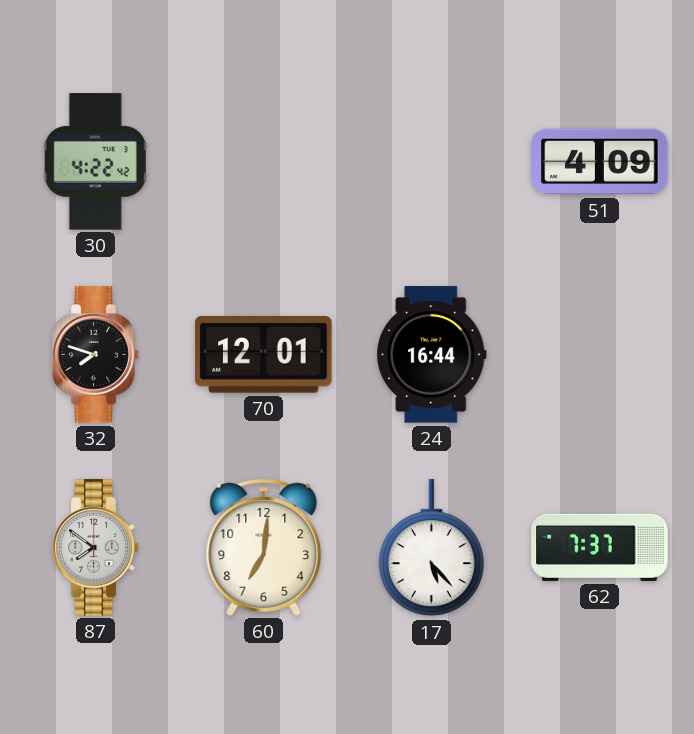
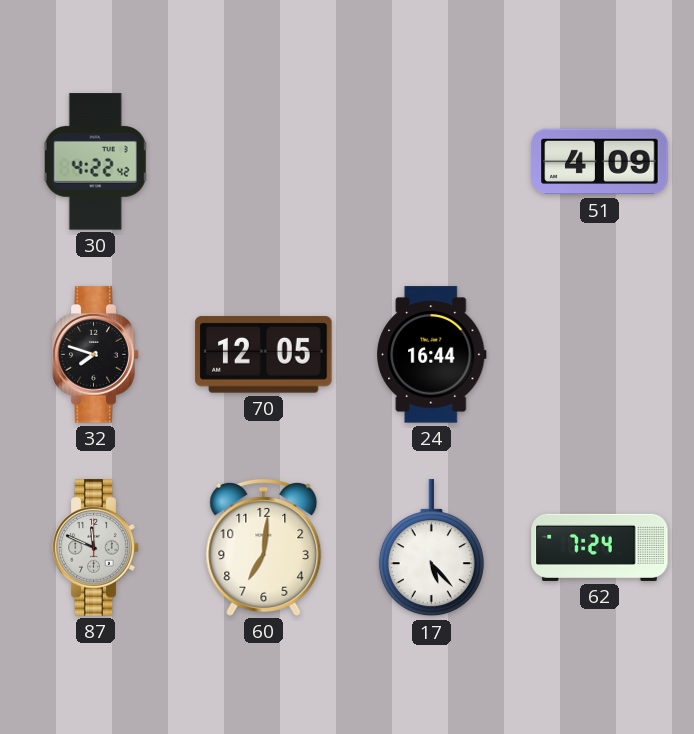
70: 12:01 -> 12:05 (264, 355)
87: 7:51 -> 11:49 (96, 548)
62: 7:37 -> 7:24 (600, 547)
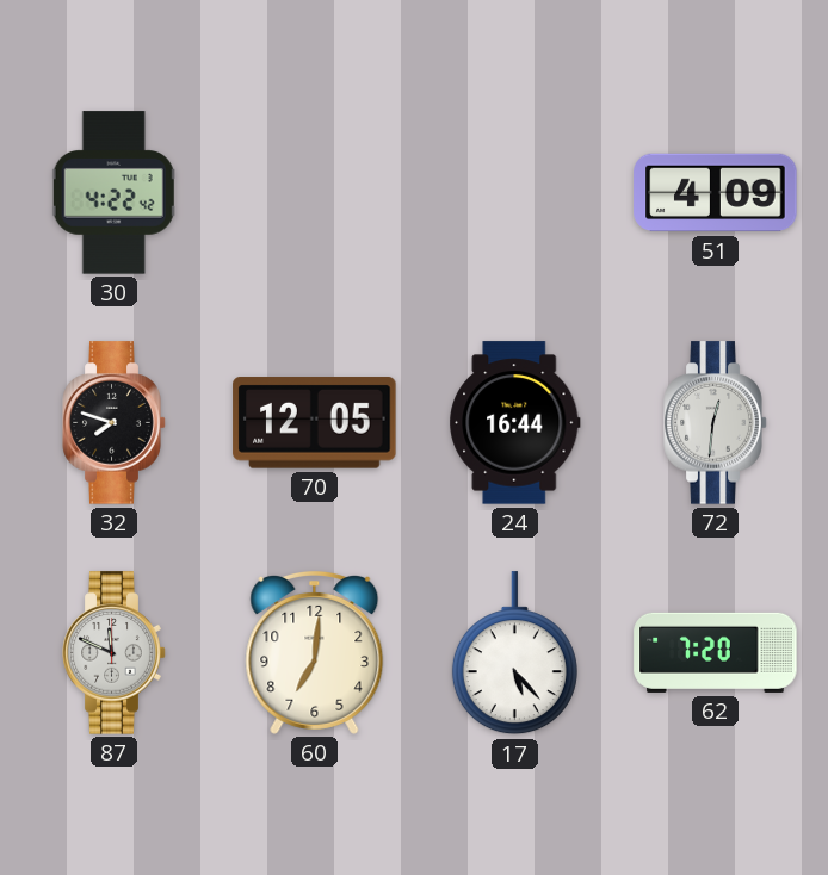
72: none -> 12:31 (716, 423)
62: 7:24 -> 7:20 (716, 652)
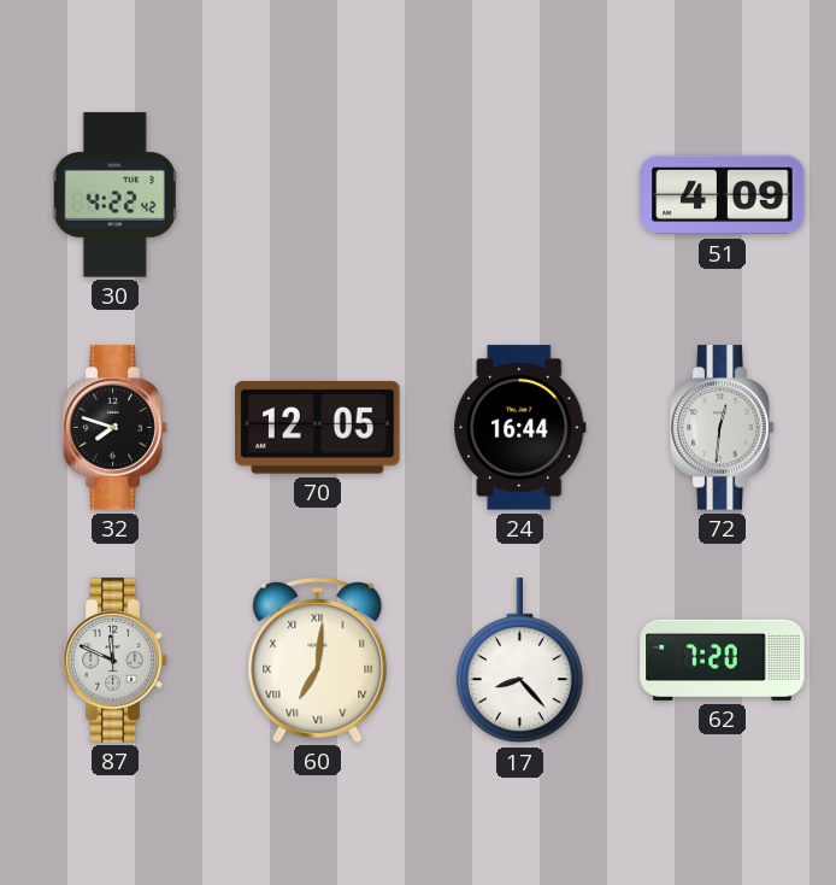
60 numerals: Arabic -> Roman (318, 660)
17: 5:23 -> 8:23 (519, 661)
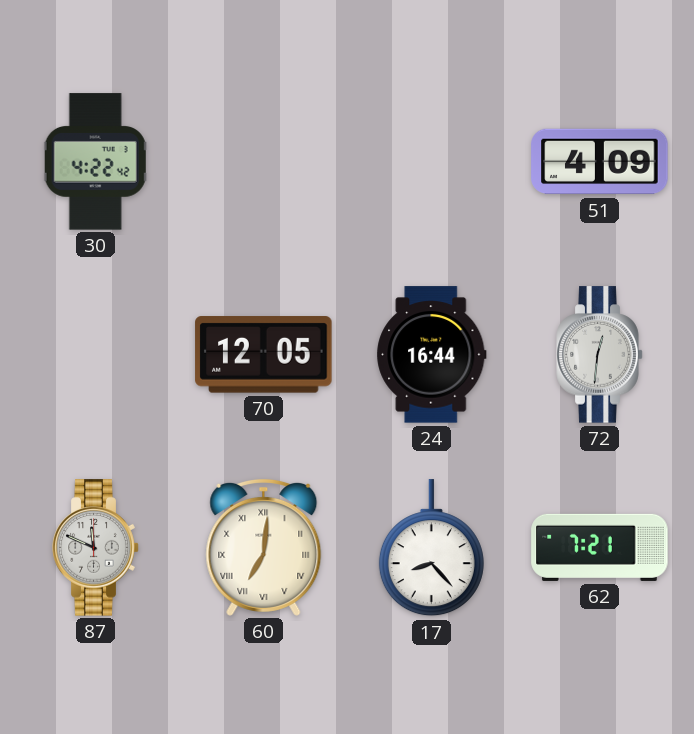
32: 7:48 -> none (116, 428)
62: 7:20 -> 7:21 (600, 547)
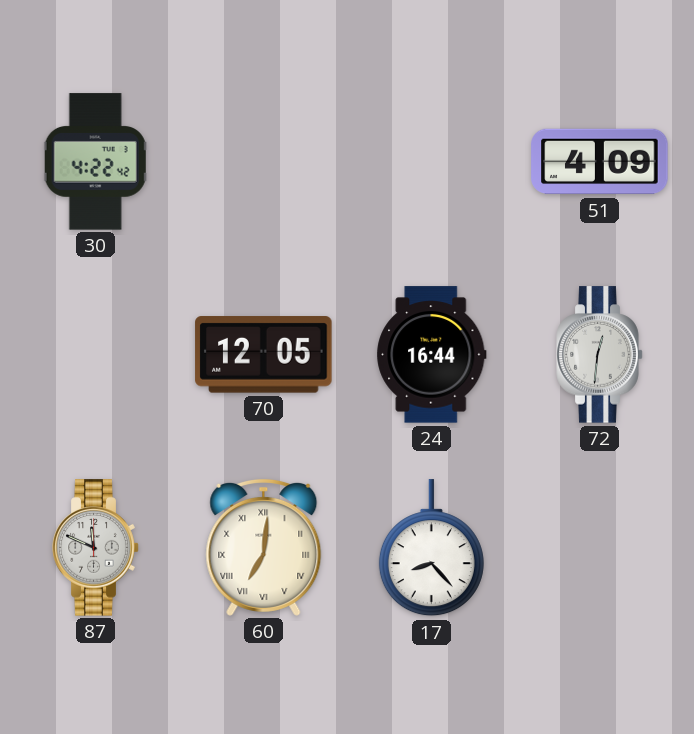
62: 7:21 -> none (600, 547)
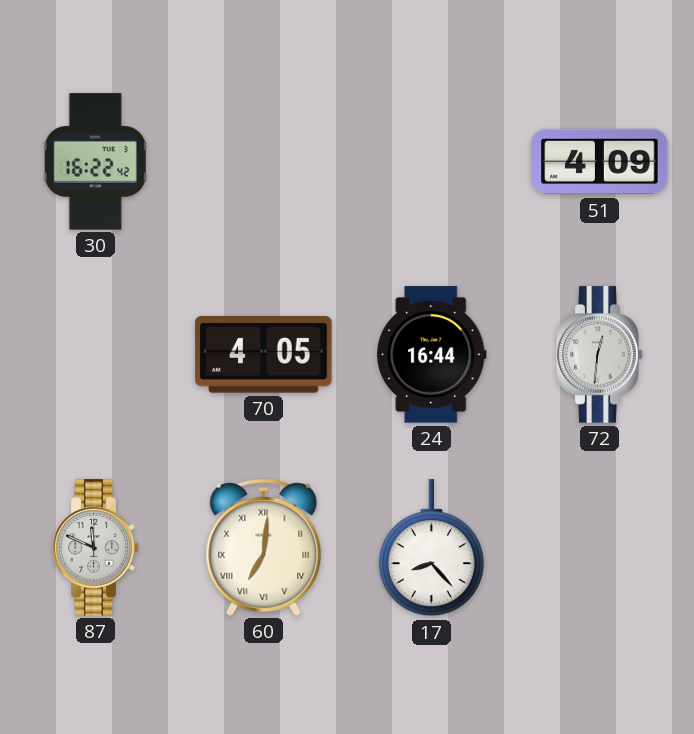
30: 4:22 -> 16:22 (96, 162)
70: 12:05 -> 4:05 (264, 355)
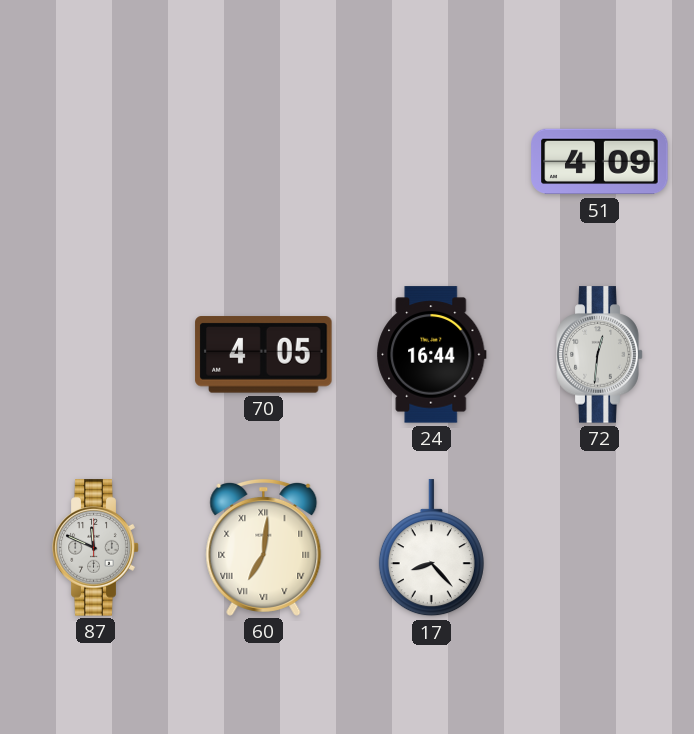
30: 16:22 -> none (96, 162)
